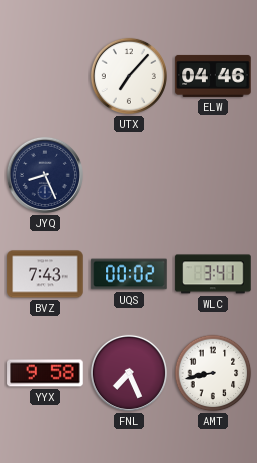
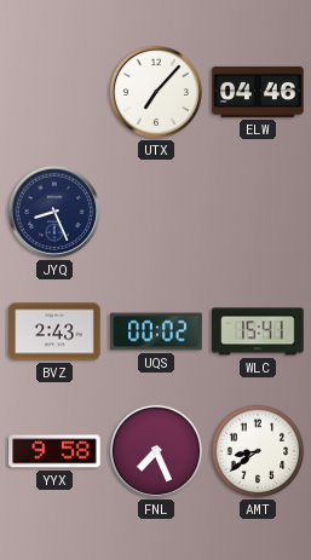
BVZ: 7:43 -> 2:43 (54, 331)
WLC: 3:41 -> 15:41 (258, 331)
AMT: 8:43 -> 8:39 (258, 451)
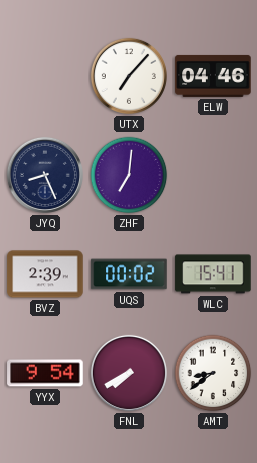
ZHF: none -> 7:01 (129, 175)
BVZ: 2:43 -> 2:39 (45, 274)
YYX: 9:58 -> 9:54 (45, 373)
FNL: 7:26 -> 7:40 (129, 373)
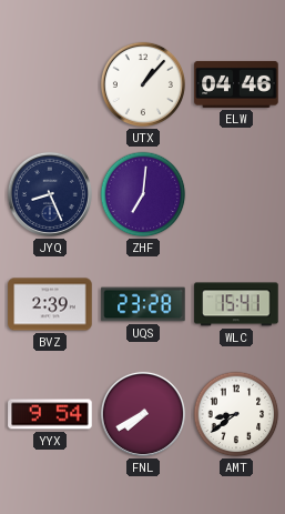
UTX: 7:07 -> 1:07 (143, 84)
UQS: 00:02 -> 23:28 (143, 304)
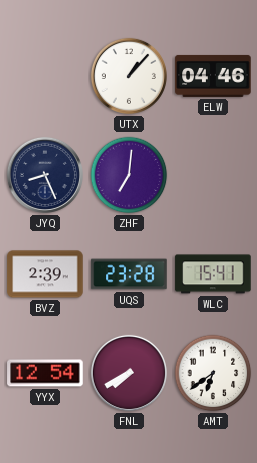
YYX: 9:54 -> 12:54 (45, 373)
AMT: 8:39 -> 6:39 (213, 373)
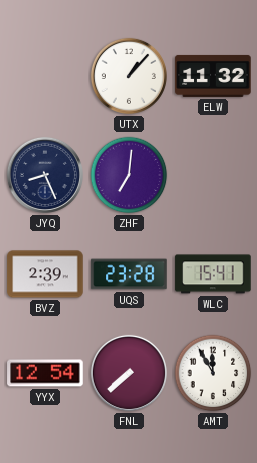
ELW: 04:46 -> 11:32 (213, 76)
FNL: 7:40 -> 7:38 (129, 373)
AMT: 6:39 -> 11:55 (213, 373)
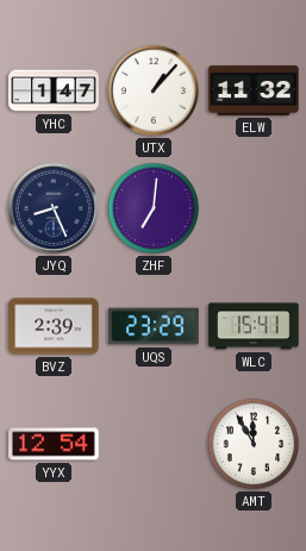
YHC: none -> 1:47 (54, 90)
UQS: 23:28 -> 23:29 (154, 326)
FNL: 7:38 -> none (129, 373)
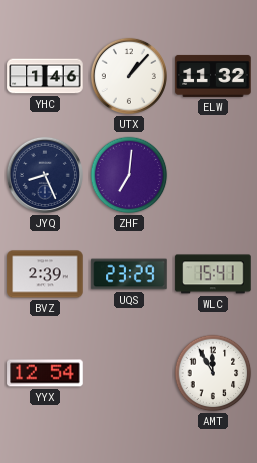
YHC: 1:47 -> 1:46 (45, 76)
